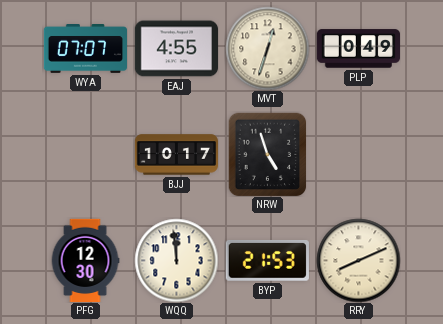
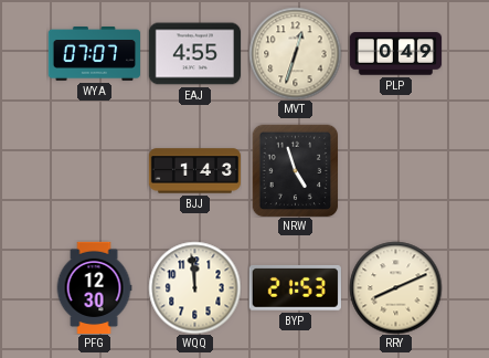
BJJ: 10:17 -> 1:43 (194, 171)
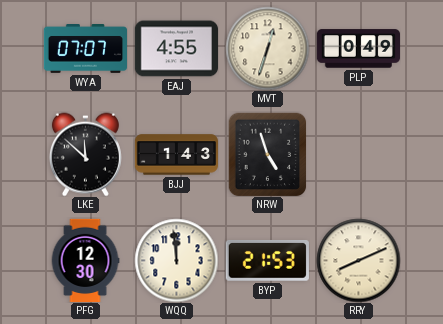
LKE: none -> 11:52 (85, 154)
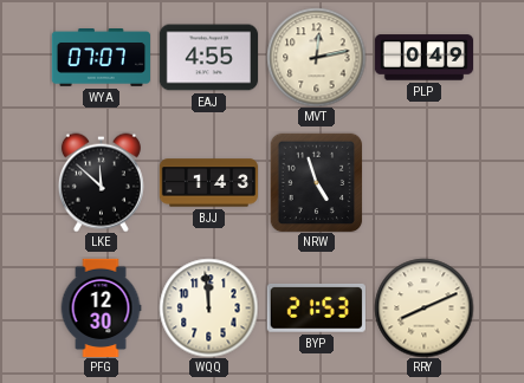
MVT: 12:33 -> 12:13 (316, 57)
